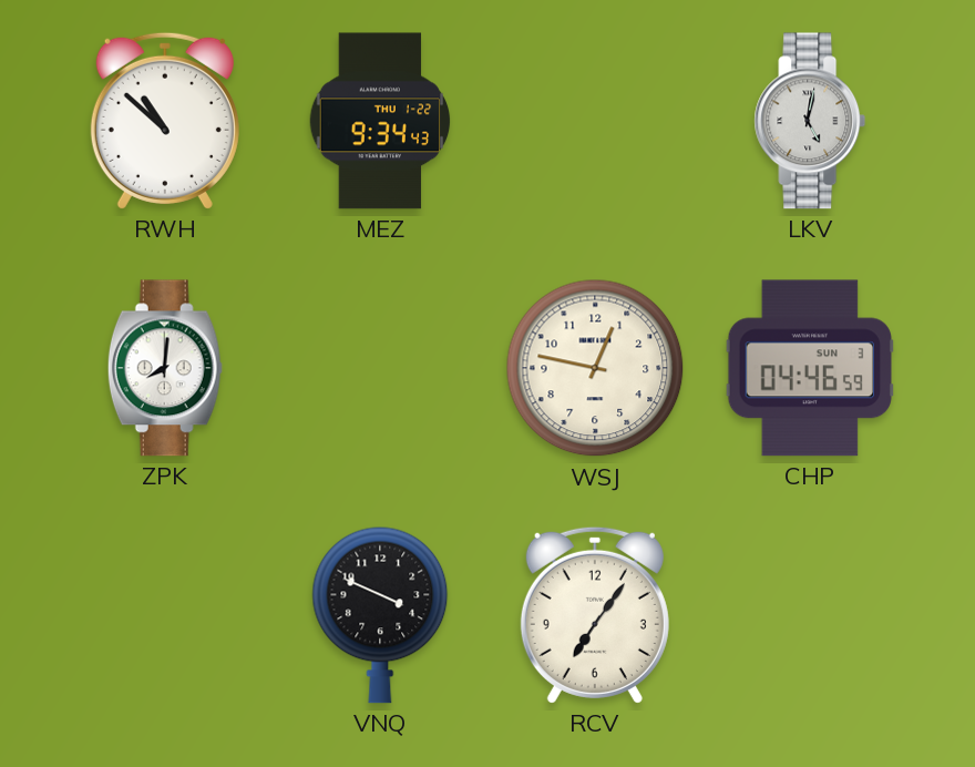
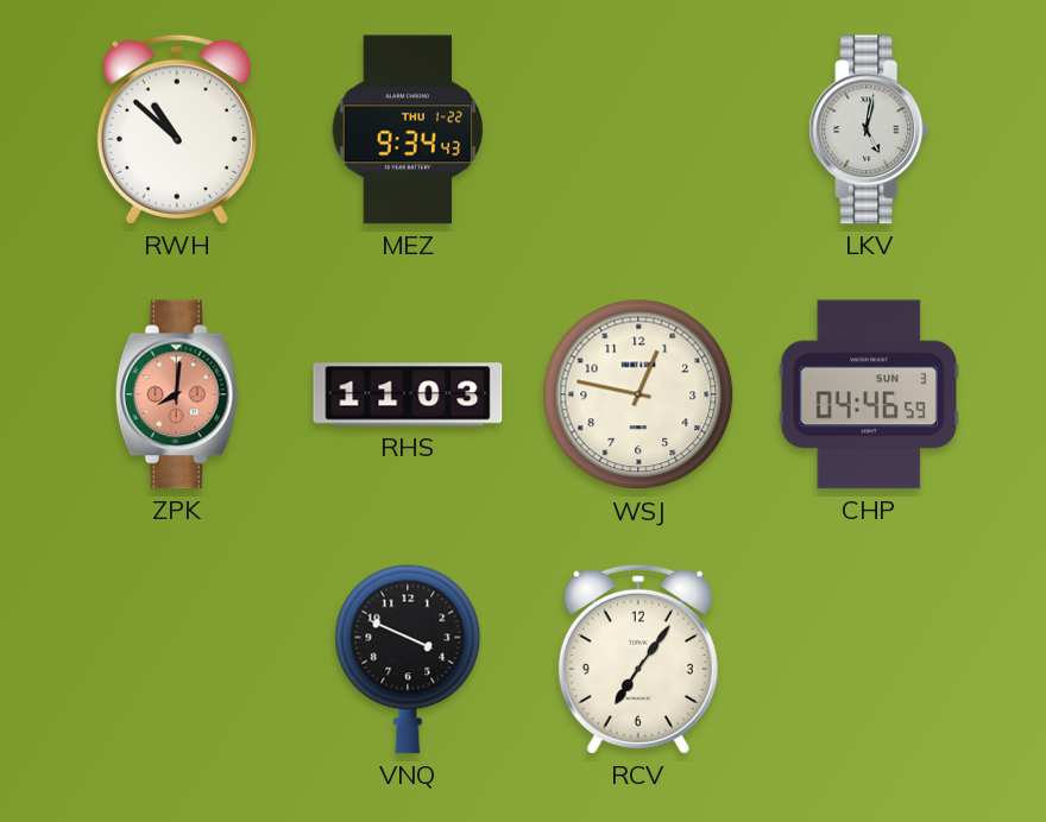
ZPK dial: white -> salmon (177, 394)
RHS: none -> 11:03 (408, 394)
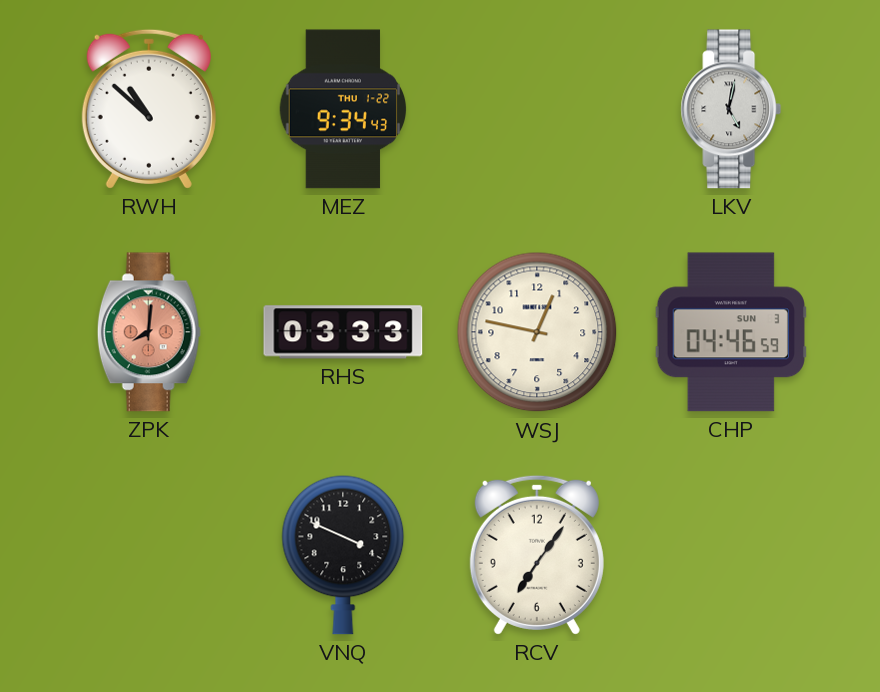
RHS: 11:03 -> 03:33 (343, 332)
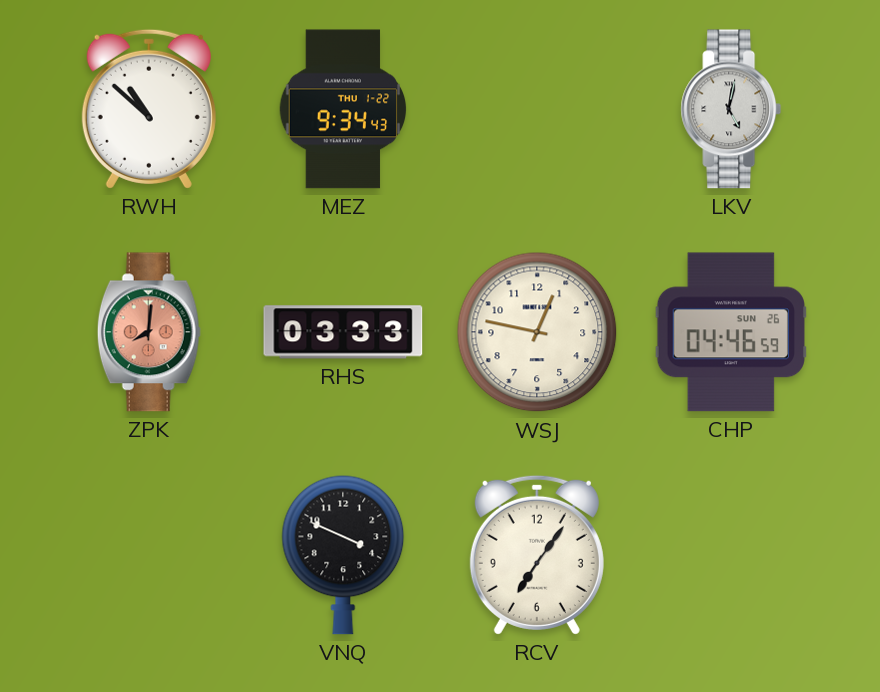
CHP date: SUN 3 -> SUN 26 (730, 332)
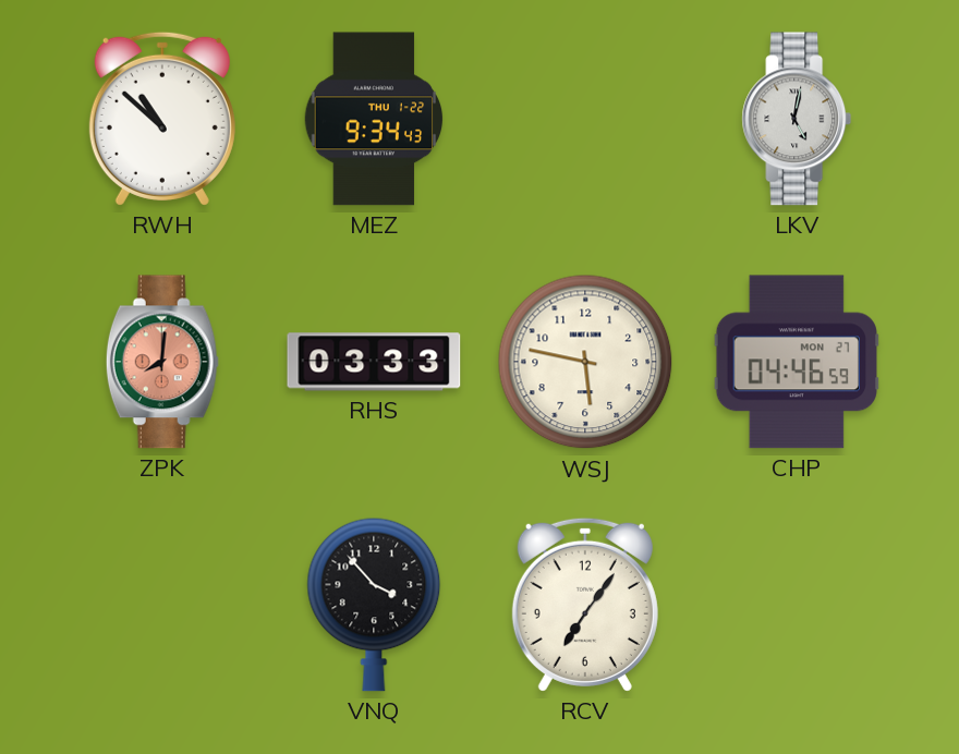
WSJ: 12:47 -> 5:47 (585, 362)
CHP date: SUN 26 -> MON 27 (796, 362)
VNQ: 3:49 -> 3:53 (374, 605)
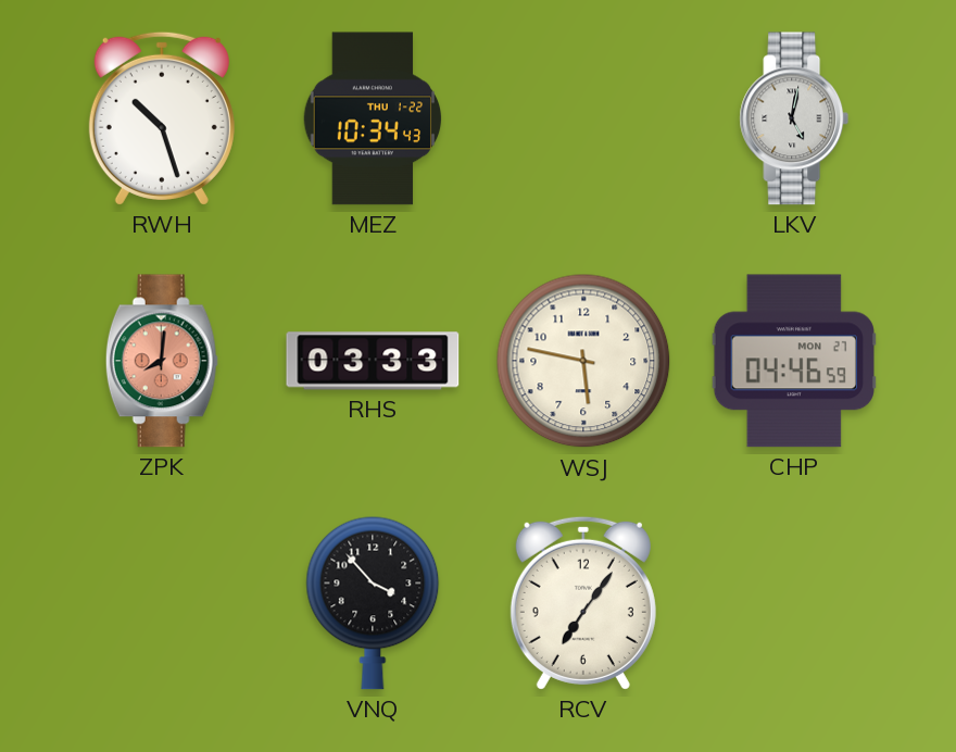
RWH: 10:52 -> 10:27 (162, 118)
MEZ: 9:34 -> 10:34 (373, 118)
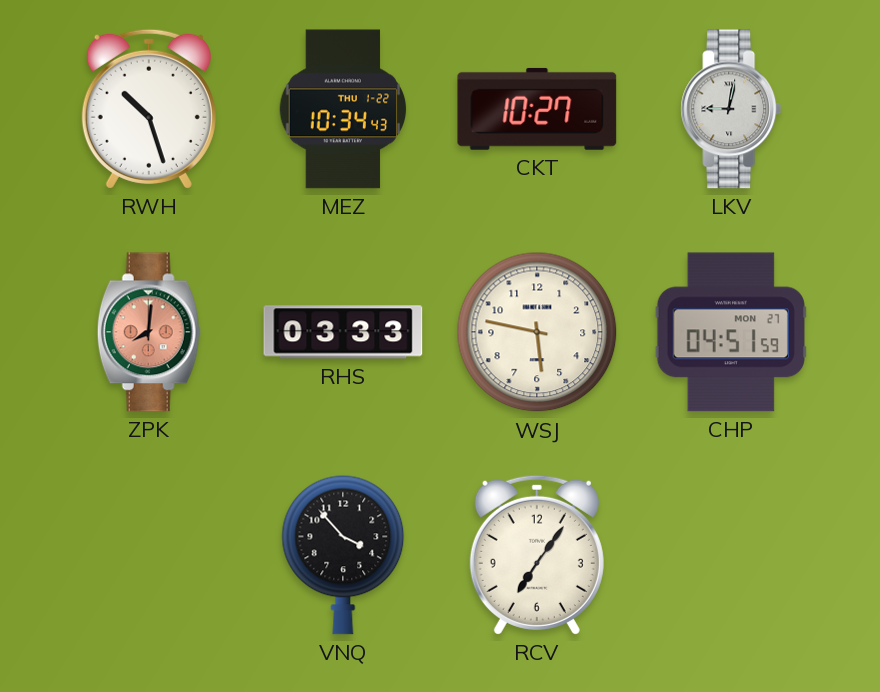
CKT: none -> 10:27 (537, 109)
LKV: 5:02 -> 9:02 (731, 109)
CHP: 04:46 -> 04:51 (730, 332)
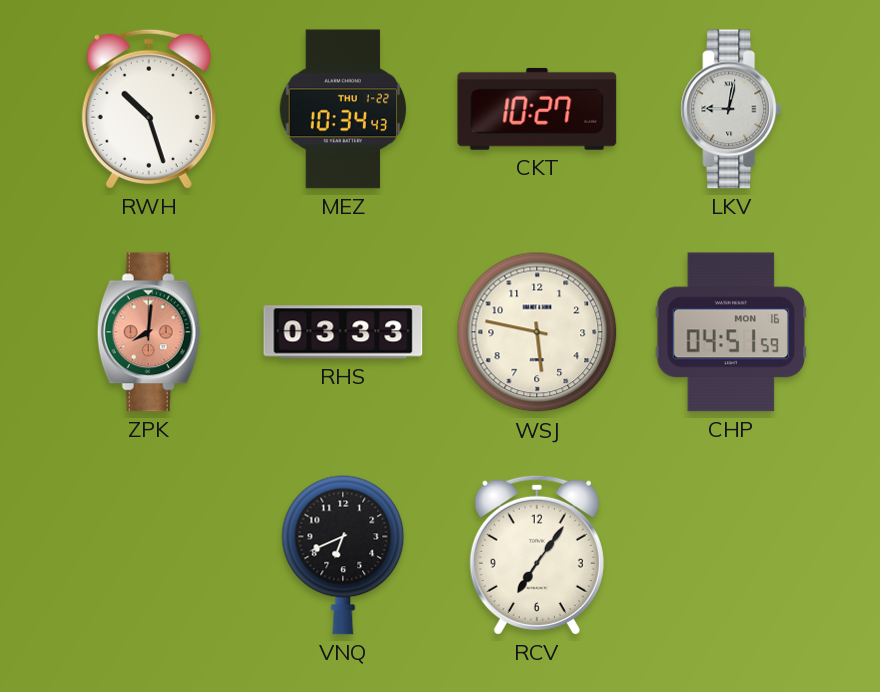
CHP date: MON 27 -> MON 16 (730, 332)
VNQ: 3:53 -> 6:41 (343, 555)
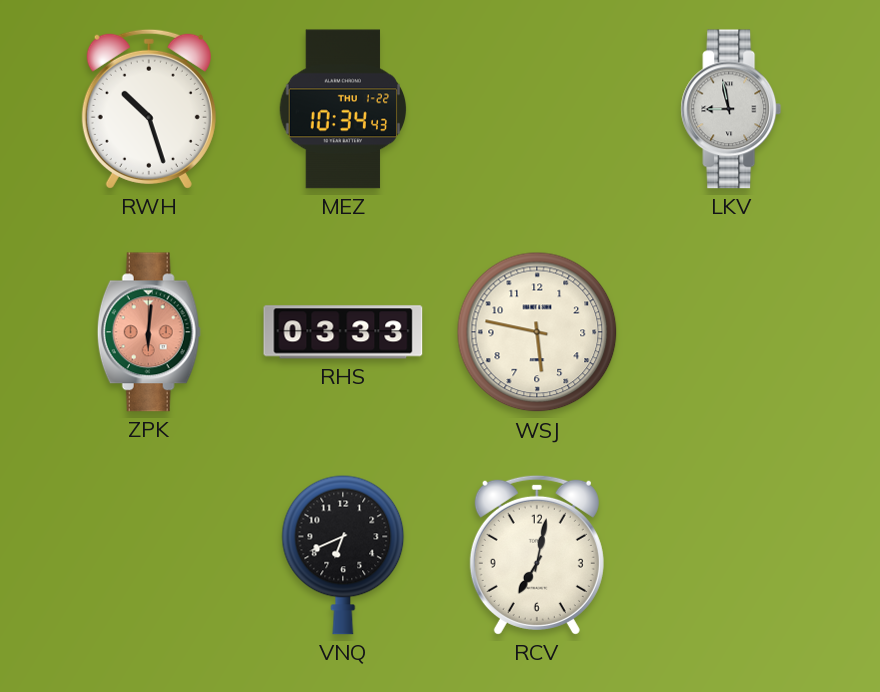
CKT: 10:27 -> none (537, 109)
LKV: 9:02 -> 8:58 (731, 109)
ZPK: 8:01 -> 6:01 (149, 332)
CHP: 04:51 -> none (730, 332)
RCV: 7:06 -> 7:02 (537, 555)
